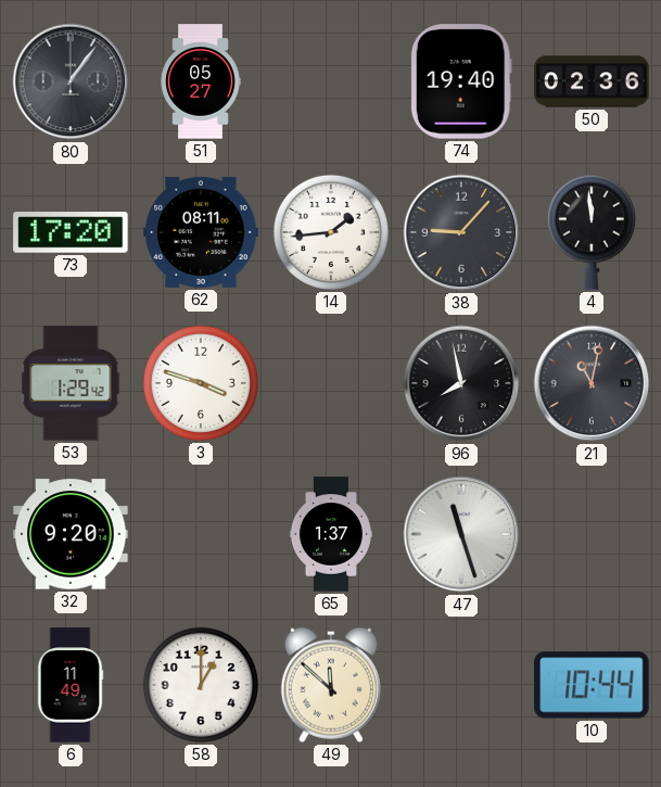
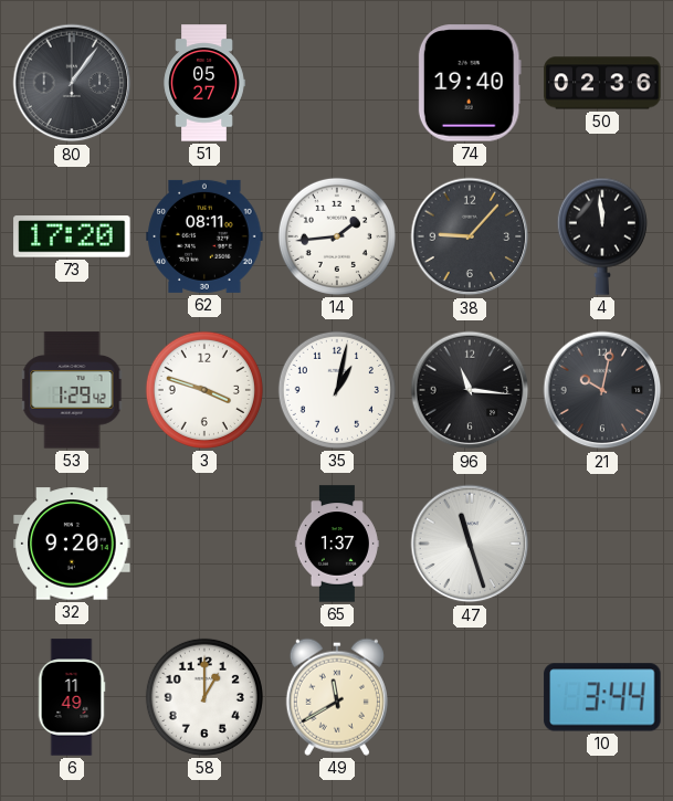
35: none -> 1:02 (337, 390)
96: 7:58 -> 11:16 (470, 390)
21: 11:02 -> 10:02 (602, 390)
49: 11:52 -> 11:40 (337, 697)
10: 10:44 -> 3:44 (602, 697)
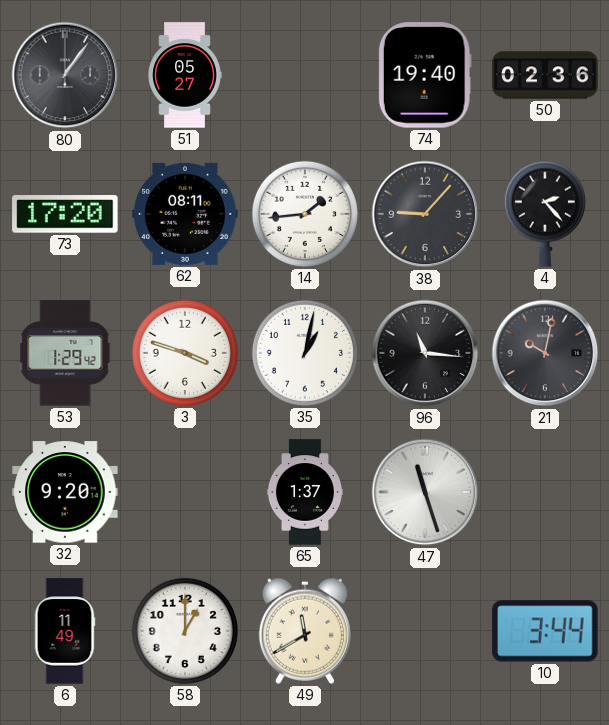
4: 11:59 -> 2:23 (545, 214)
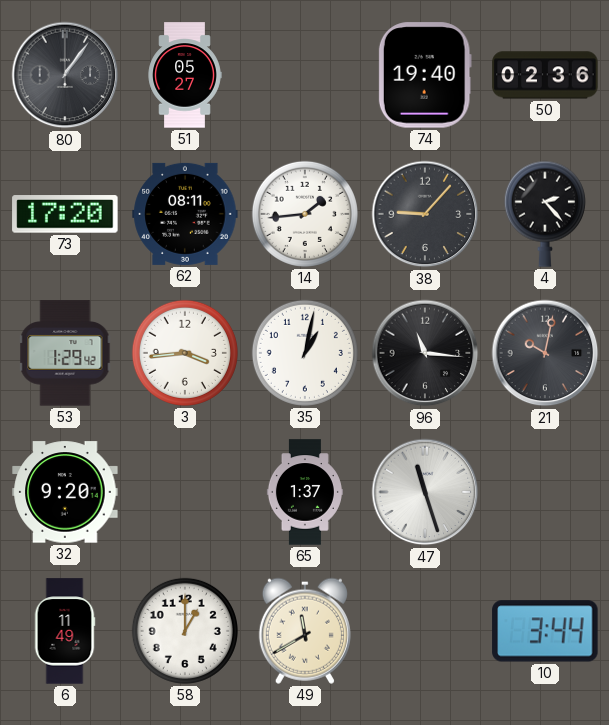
3: 3:48 -> 3:44 (185, 353)
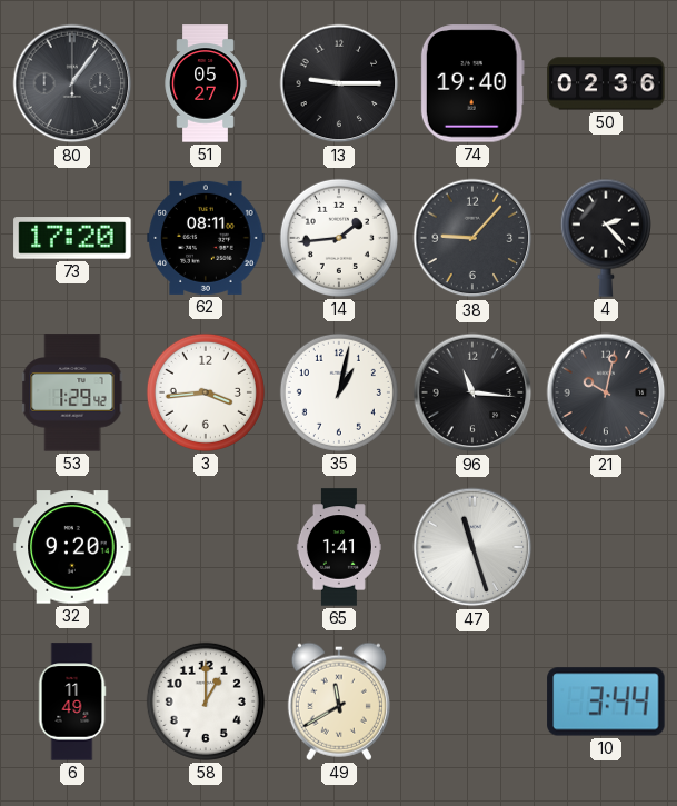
13: none -> 9:15 (339, 83)
65: 1:37 -> 1:41 (339, 547)
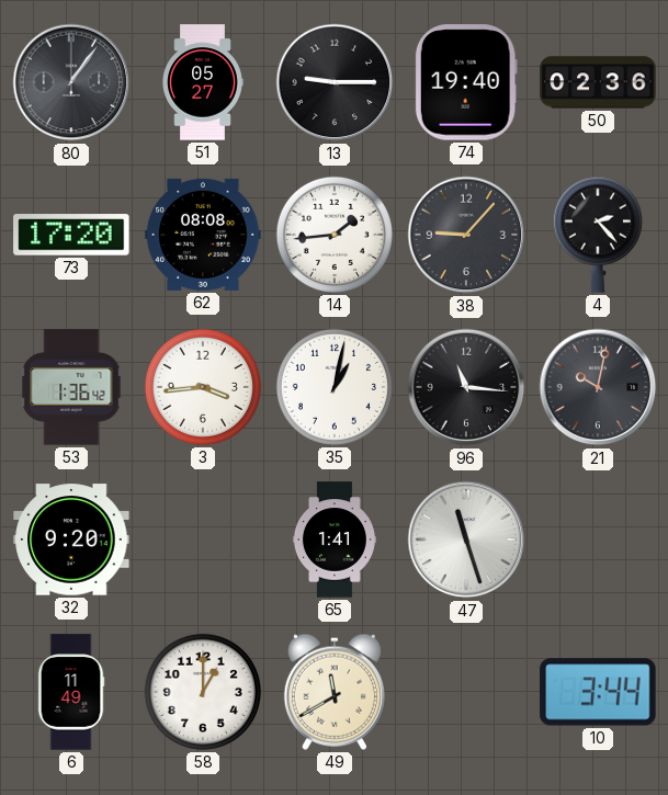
62: 08:11 -> 08:08 (203, 235)
53: 1:29 -> 1:36 (71, 387)
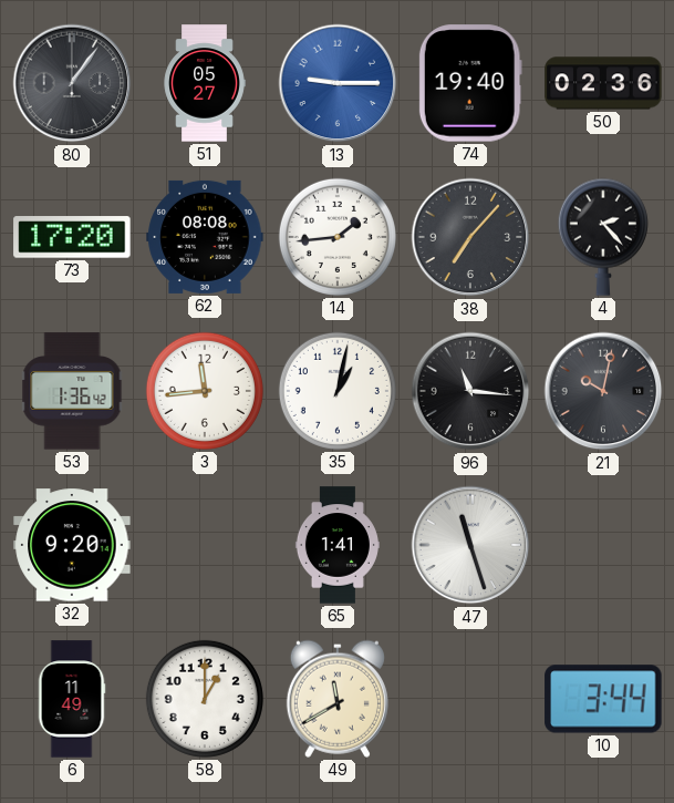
13 dial: black -> blue (338, 83)
38: 9:07 -> 7:07 (470, 237)
3: 3:44 -> 11:44 (205, 391)
